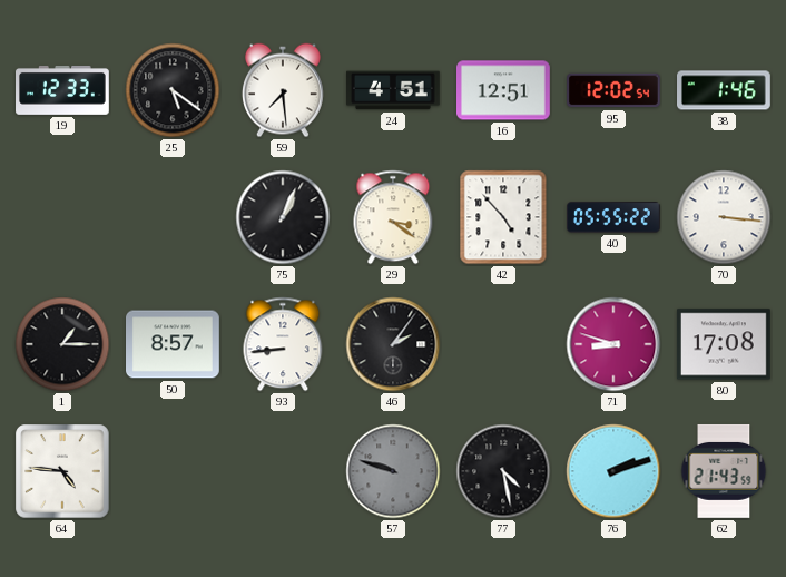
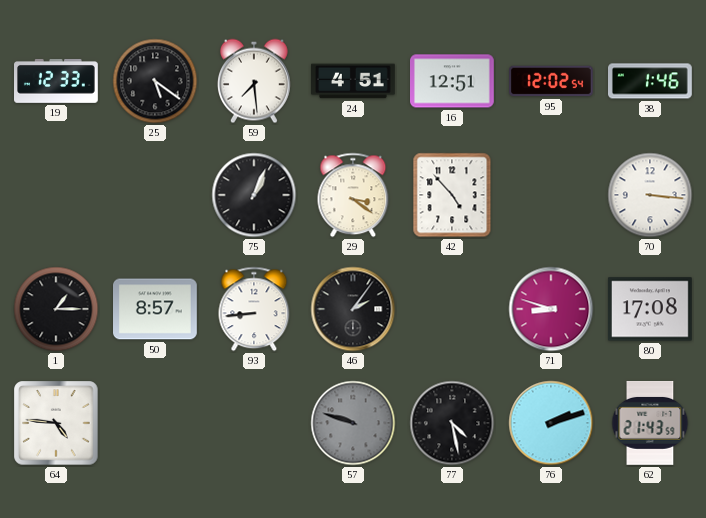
40: 05:55 -> none (615, 217)
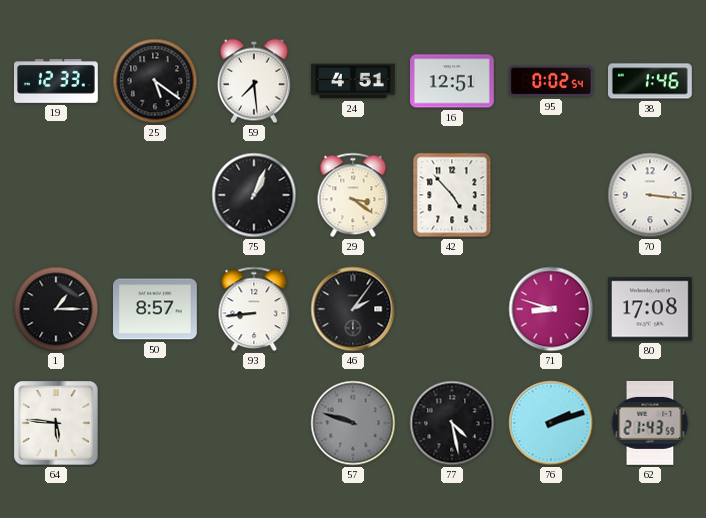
95: 12:02 -> 0:02 (552, 81)
64: 4:46 -> 5:46 (56, 423)
